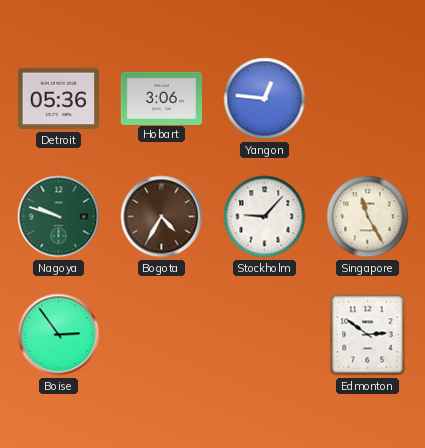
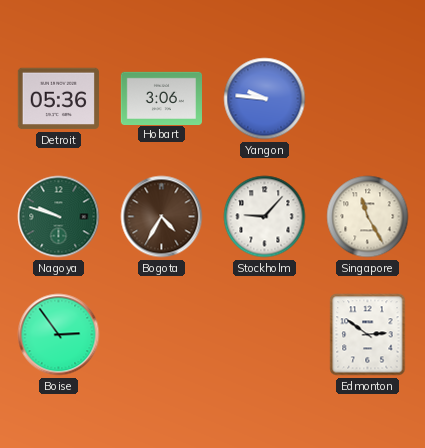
Yangon: 12:46 -> 9:46 (265, 99)
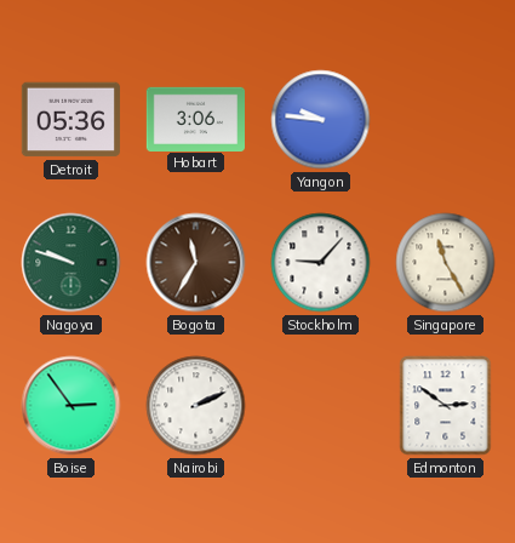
Bogota: 4:35 -> 11:35 (196, 263)
Nairobi: none -> 2:11 (196, 406)
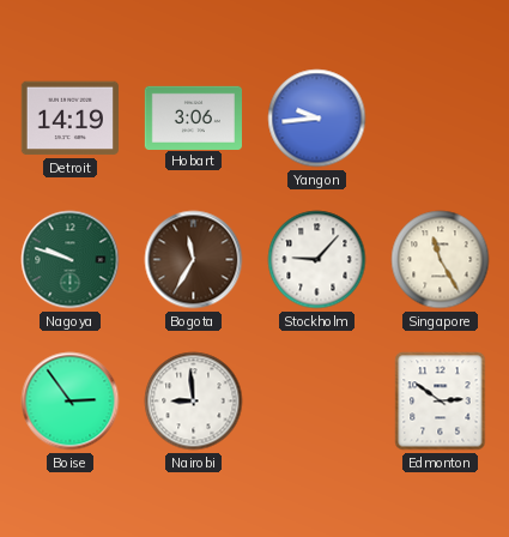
Detroit: 05:36 -> 14:19 (69, 119)
Yangon: 9:46 -> 9:44 (317, 119)
Nairobi: 2:11 -> 8:59 (194, 402)
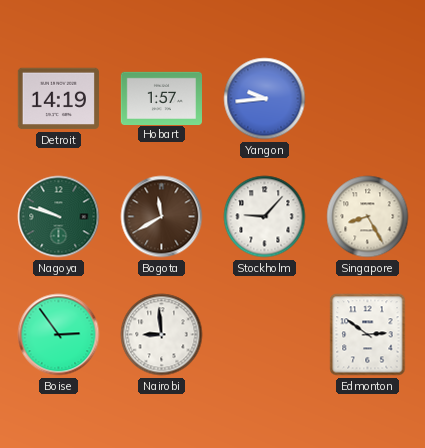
Hobart: 3:06 -> 1:57 (161, 98)
Bogota: 11:35 -> 11:40 (162, 217)
Singapore: 11:25 -> 8:25 (368, 217)
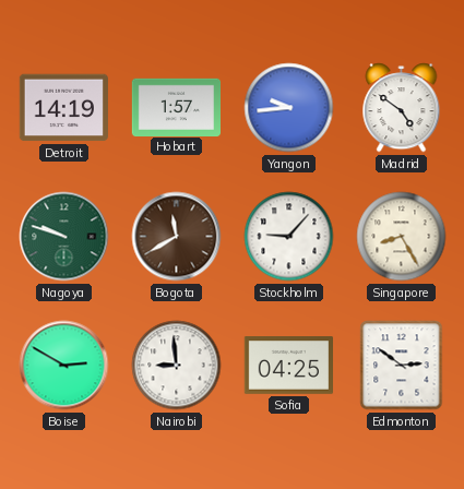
Madrid: none -> 4:51 (402, 108)
Boise: 2:54 -> 2:50 (64, 366)
Sofia: none -> 04:25 (288, 366)
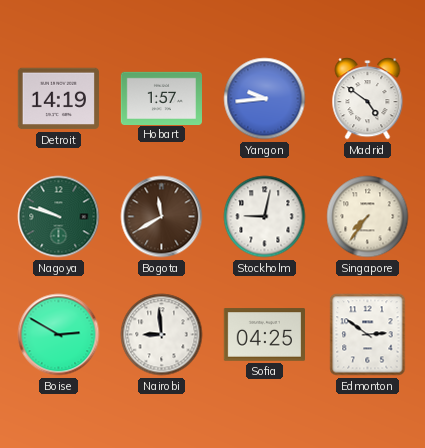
Stockholm: 9:07 -> 9:02 (265, 217)
Singapore: 8:25 -> 7:36 (368, 217)
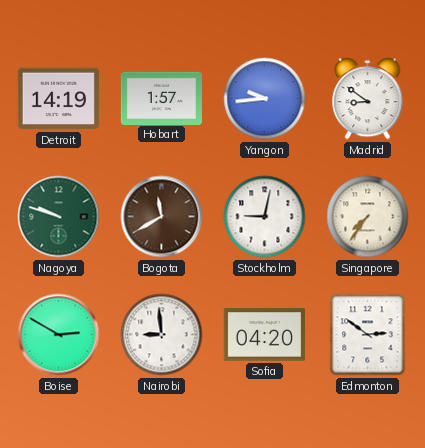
Madrid: 4:51 -> 8:51 (368, 99)
Sofia: 04:25 -> 04:20 (264, 335)
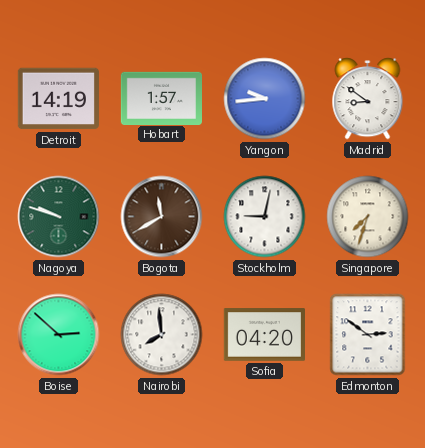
Singapore: 7:36 -> 7:33 (368, 217)
Boise: 2:50 -> 2:52 (59, 335)
Nairobi: 8:59 -> 7:59 (162, 335)
